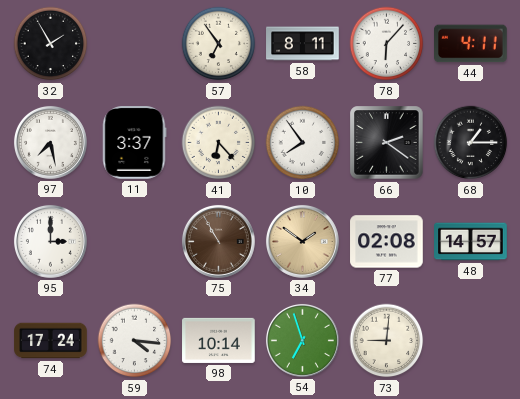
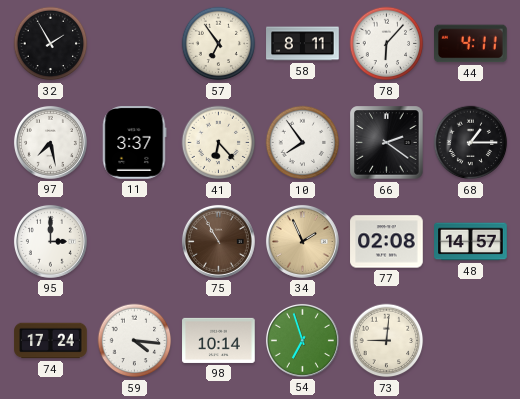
34: 1:51 -> 1:56 (302, 241)
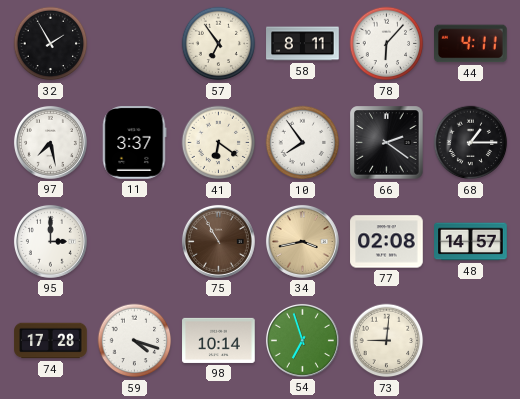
41: 6:23 -> 6:21 (219, 143)
34: 1:56 -> 3:43 (302, 241)
74: 17:24 -> 17:28 (51, 341)
59: 4:16 -> 4:18 (135, 341)
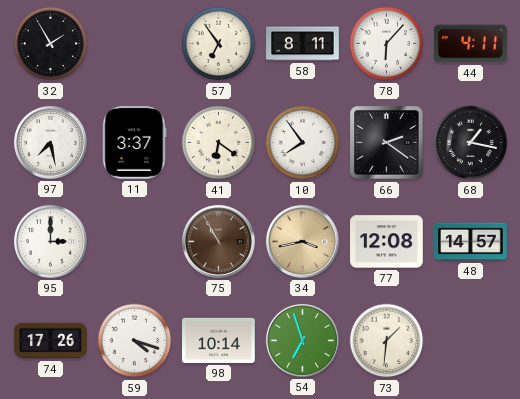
68: 1:15 -> 1:17 (471, 143)
77: 02:08 -> 12:08 (387, 242)
74: 17:28 -> 17:26 (51, 341)
73: 9:01 -> 1:31 (387, 341)
